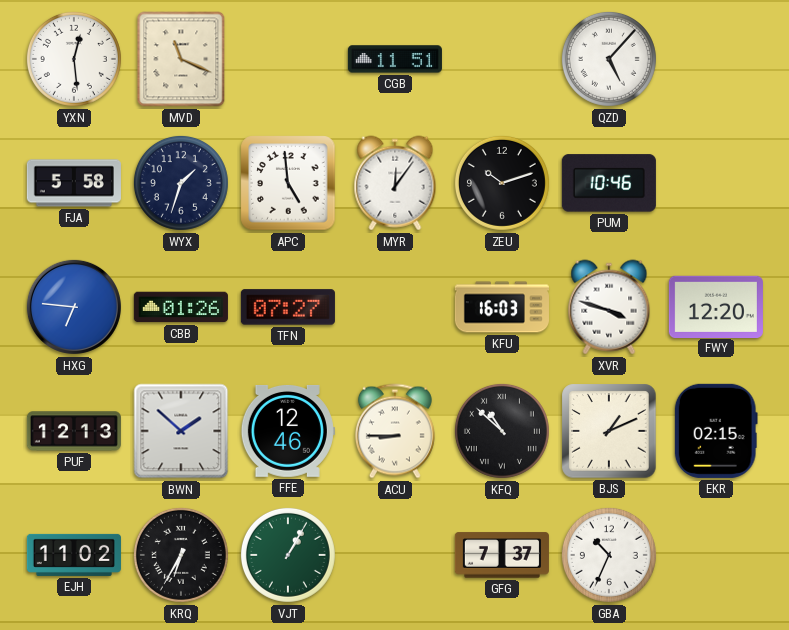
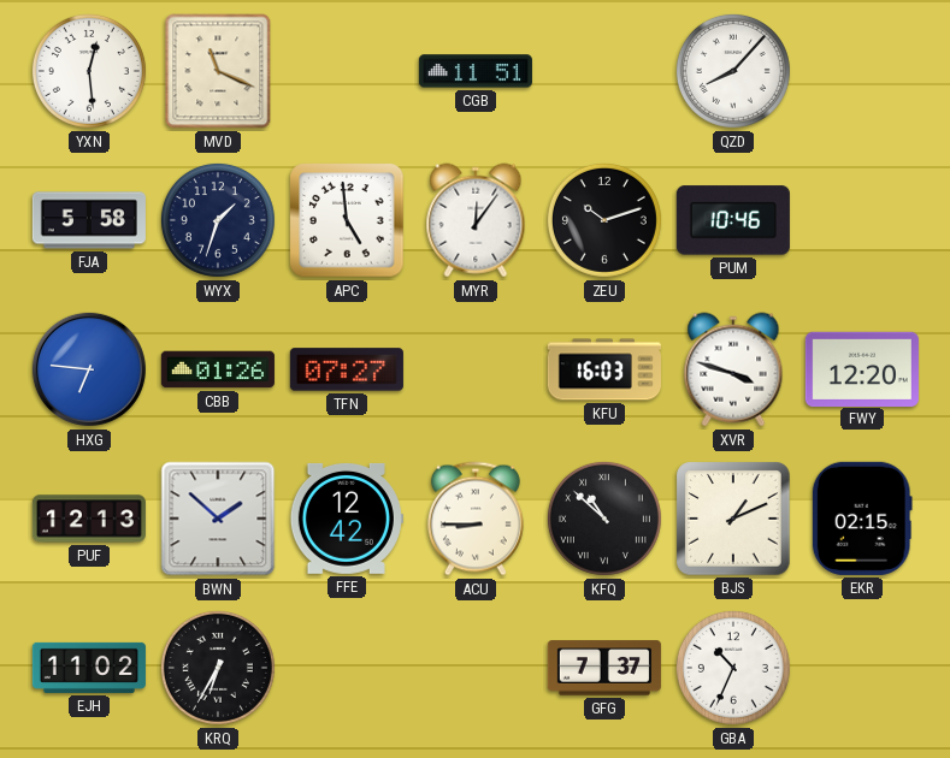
QZD: 5:07 -> 8:07 (733, 71)
FFE: 12:46 -> 12:42 (347, 519)
VJT: 1:05 -> none (288, 555)
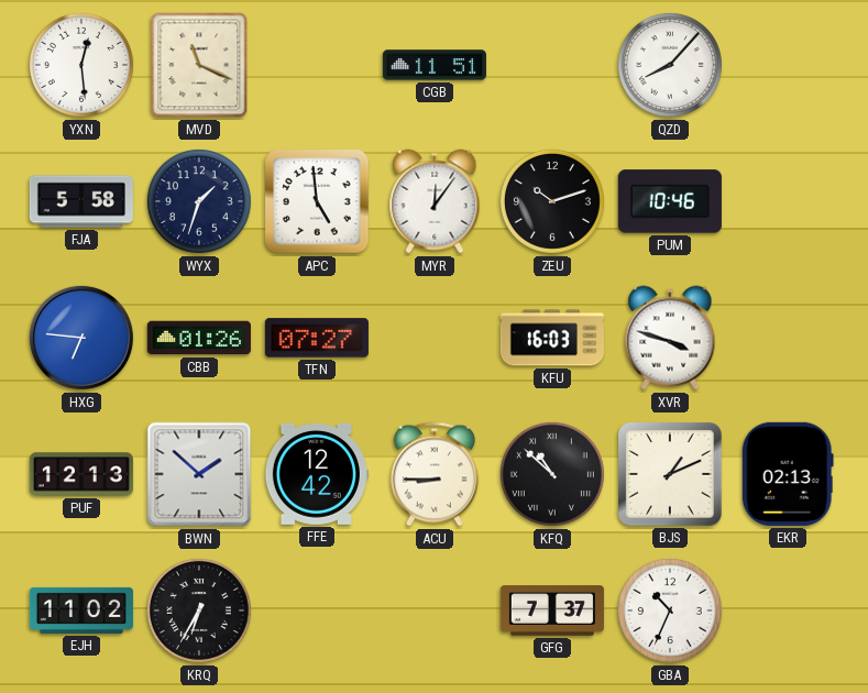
FWY: 12:20 -> none (862, 368)
EKR: 02:15 -> 02:13 (788, 474)
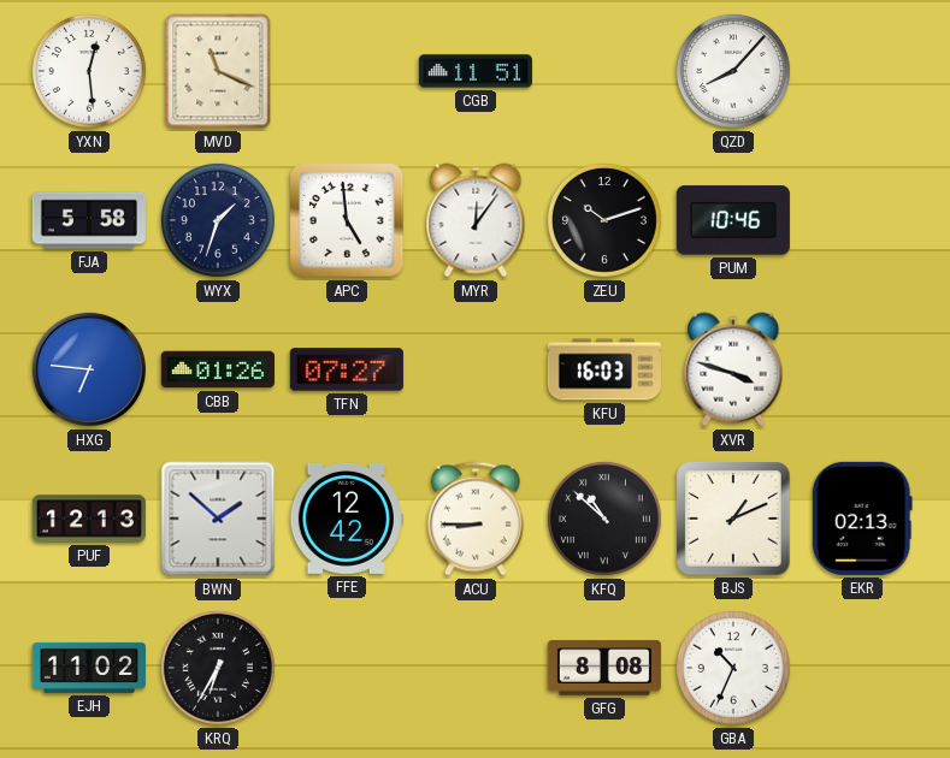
GFG: 7:37 -> 8:08 (604, 668)
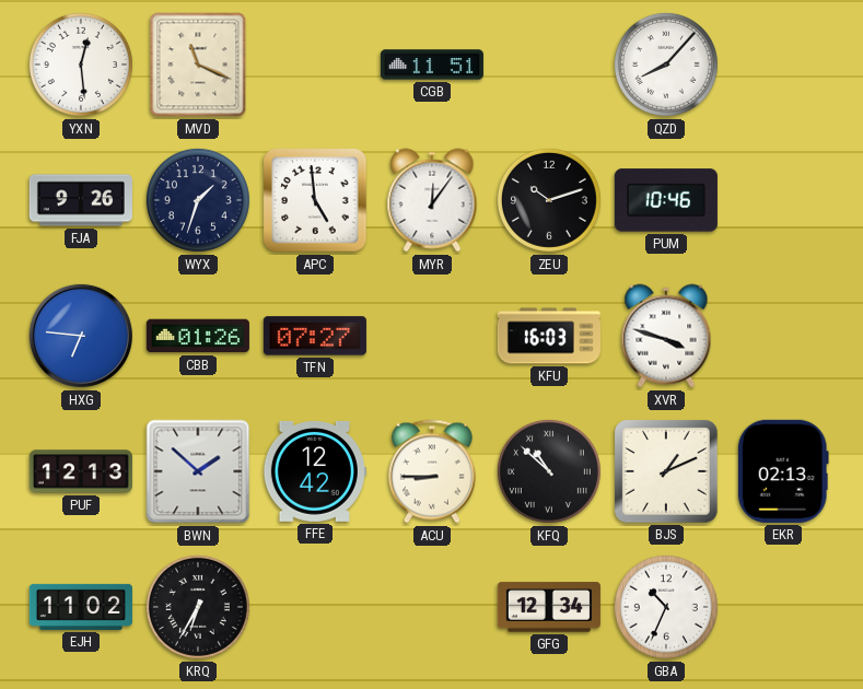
FJA: 5:58 -> 9:26 (81, 200)
GFG: 8:08 -> 12:34 (549, 607)
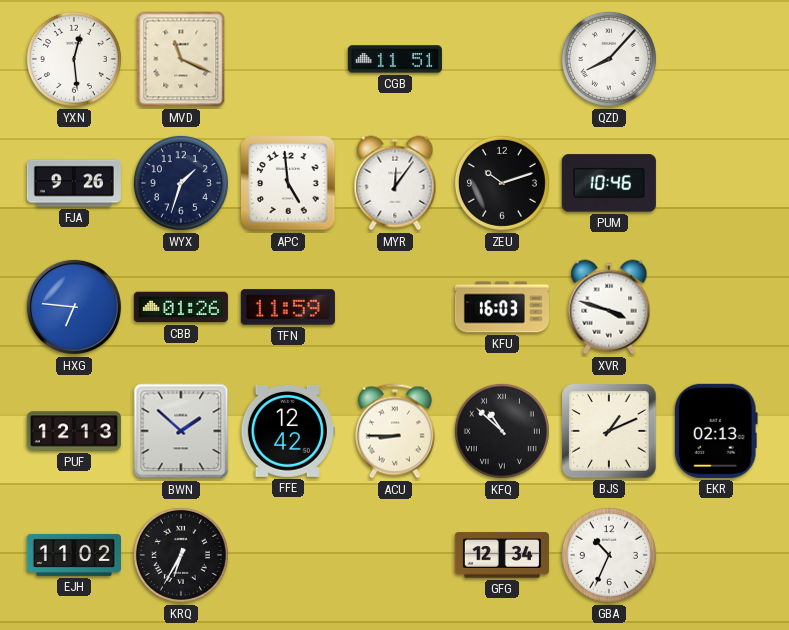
TFN: 07:27 -> 11:59 (288, 307)
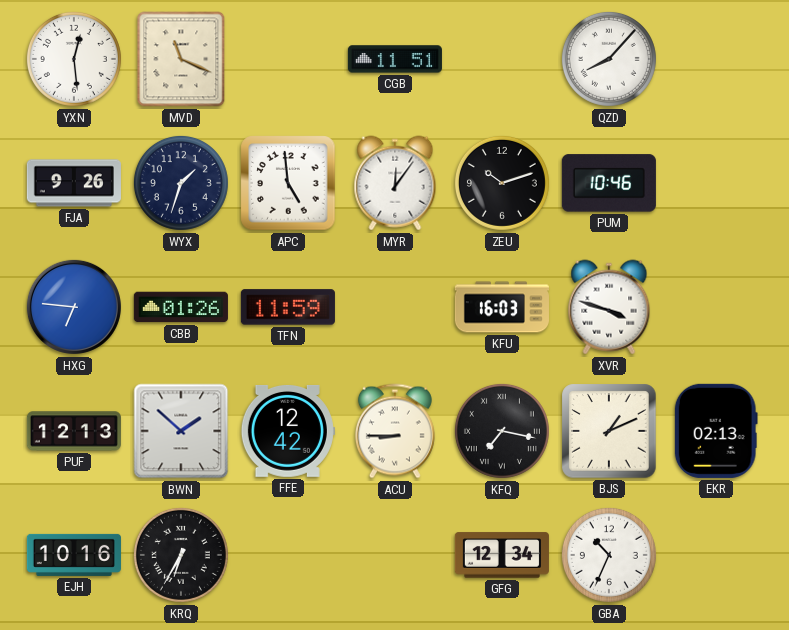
KFQ: 10:52 -> 7:17 (502, 431)
EJH: 11:02 -> 10:16 (74, 555)
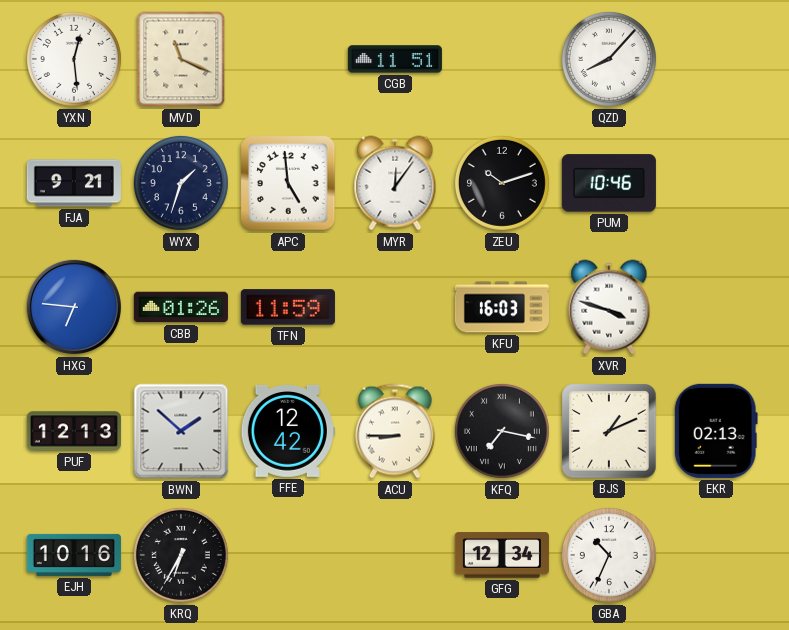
FJA: 9:26 -> 9:21 (74, 183)
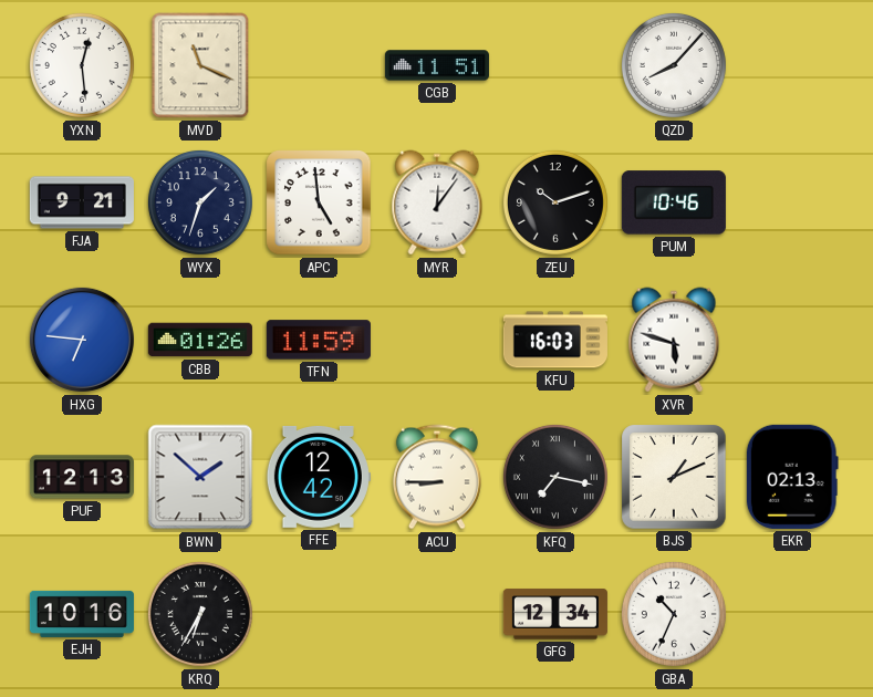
XVR: 3:48 -> 5:48 (674, 340)
